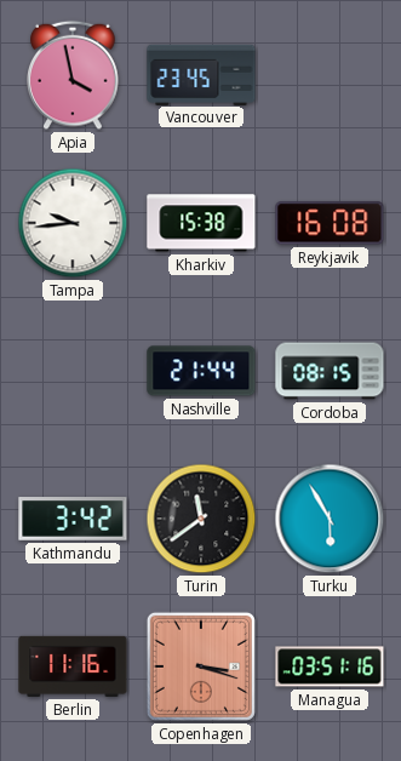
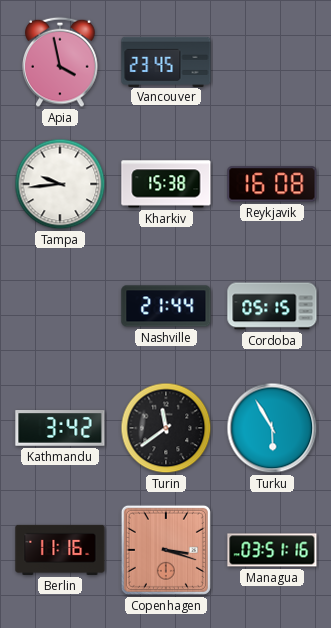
Cordoba: 08:15 -> 05:15 (272, 306)
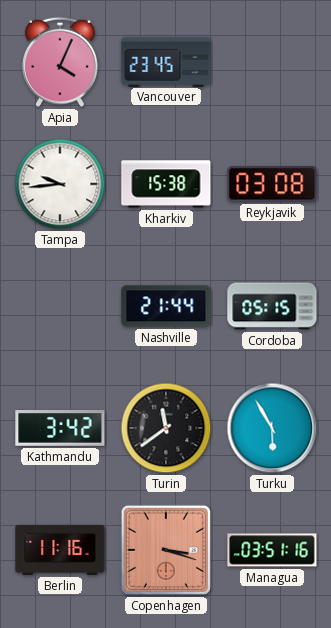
Apia: 3:58 -> 4:04 (60, 62)
Reykjavik: 16:08 -> 03:08 (272, 184)
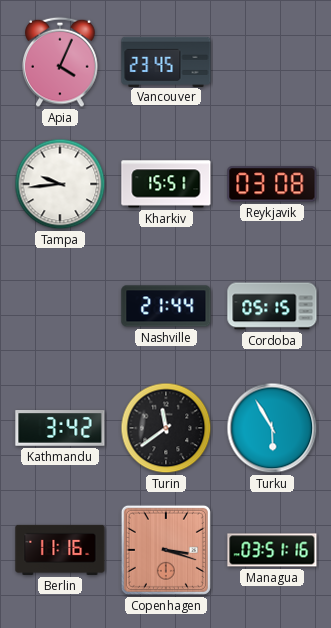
Kharkiv: 15:38 -> 15:51 (166, 184)
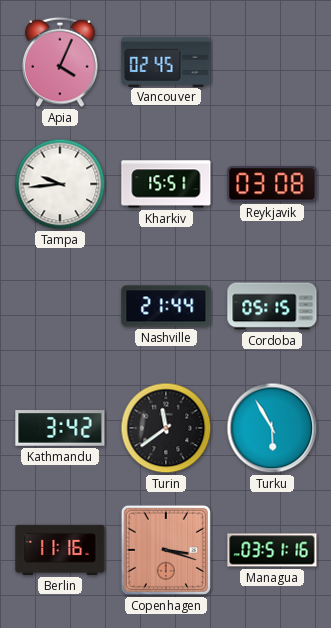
Vancouver: 23:45 -> 02:45 (166, 61)
